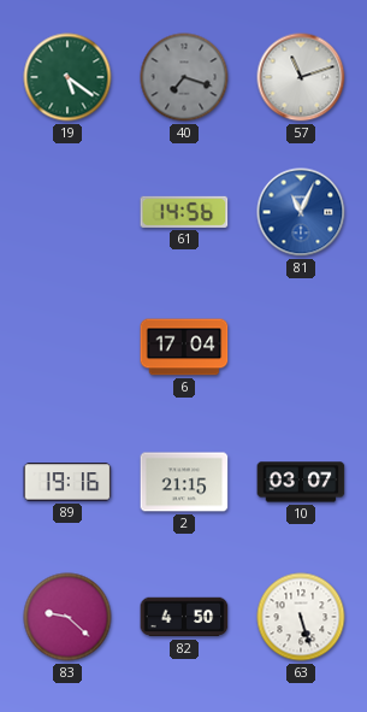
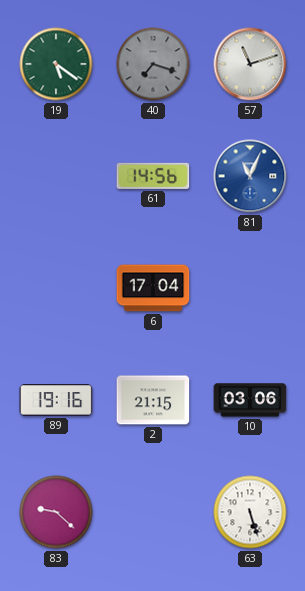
10: 03:07 -> 03:06 (250, 400)
82: 4:50 -> none (184, 617)
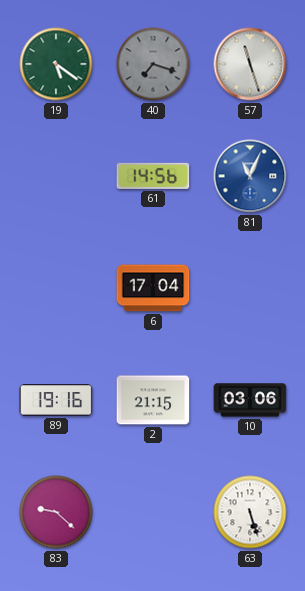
57: 11:12 -> 11:27 (250, 64)
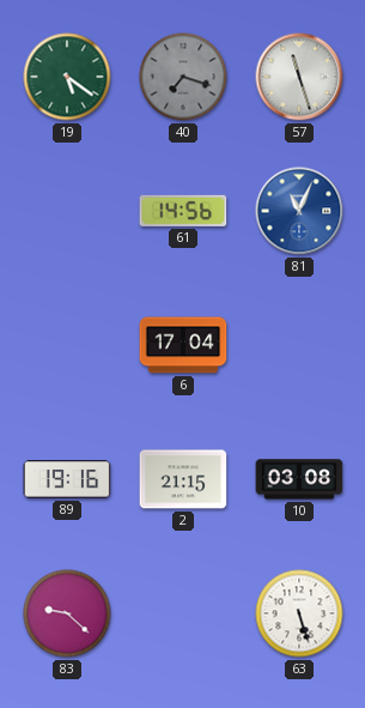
10: 03:06 -> 03:08 (299, 479)
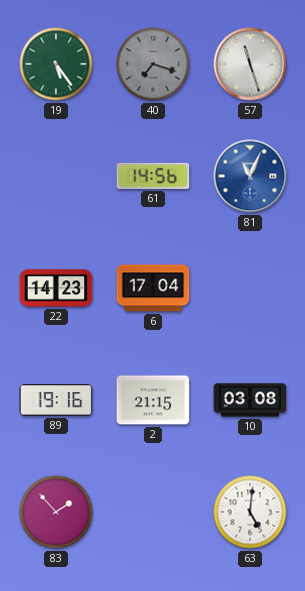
19: 5:21 -> 5:24 (56, 64)
22: none -> 14:23 (56, 288)
83: 9:22 -> 1:53 (56, 512)
63: 5:27 -> 5:01 (250, 512)
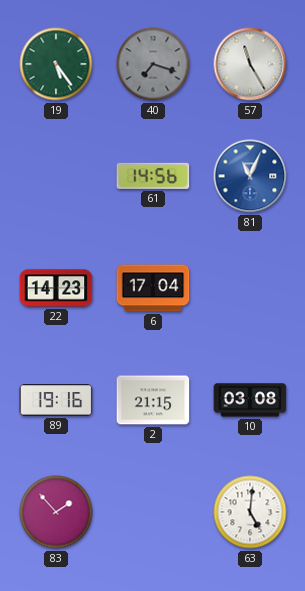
57: 11:27 -> 11:25 (250, 64)
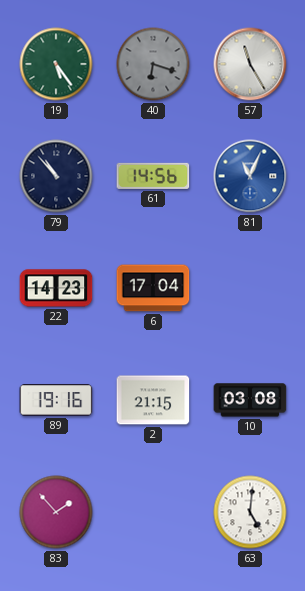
40: 7:18 -> 6:18 (153, 64)
79: none -> 10:53 (56, 176)
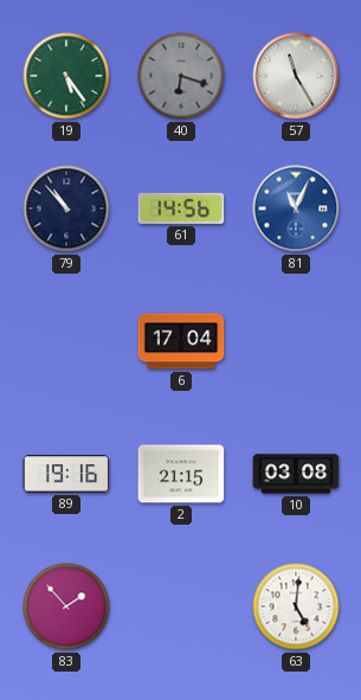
22: 14:23 -> none (56, 288)
